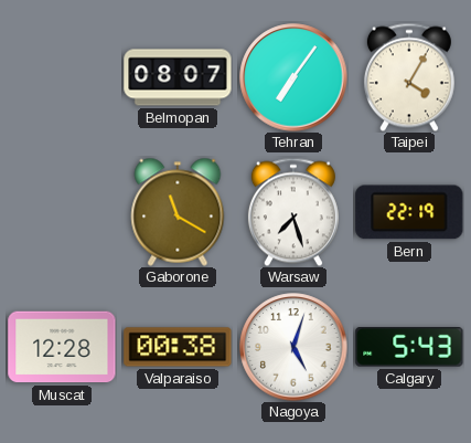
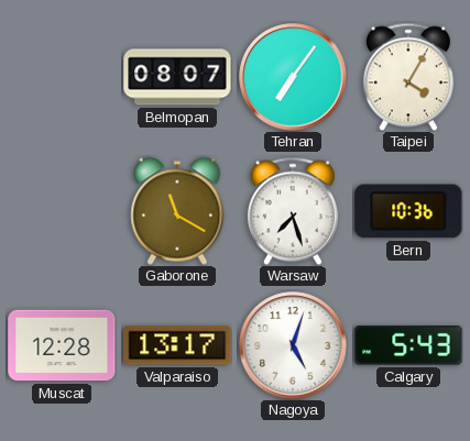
Bern: 22:19 -> 10:36 (408, 211)
Valparaiso: 00:38 -> 13:17 (177, 345)
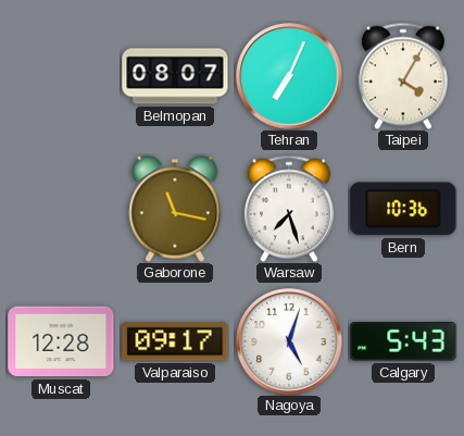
Tehran: 7:06 -> 7:04 (289, 76)
Gaborone: 11:20 -> 11:17 (175, 209)
Valparaiso: 13:17 -> 09:17 (175, 341)
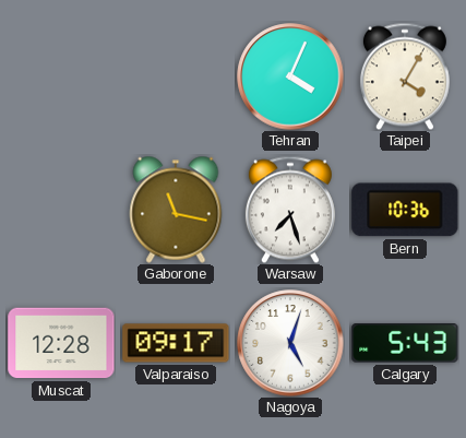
Belmopan: 08:07 -> none (175, 76)
Tehran: 7:04 -> 4:04 (290, 76)
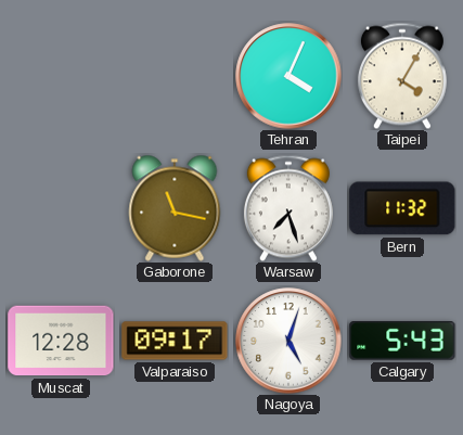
Bern: 10:36 -> 11:32 (402, 208)
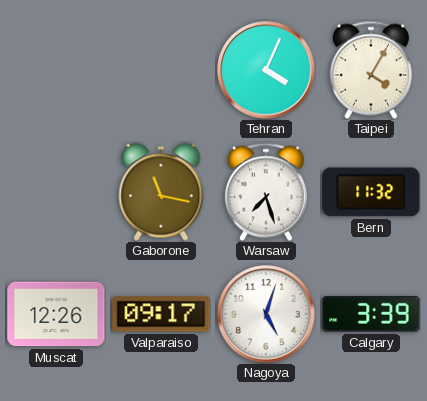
Muscat: 12:28 -> 12:26 (56, 314)
Calgary: 5:43 -> 3:39 (371, 315)
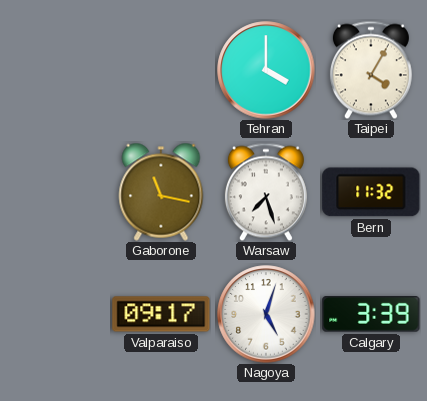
Tehran: 4:04 -> 4:00 (266, 70)
Muscat: 12:26 -> none (56, 314)
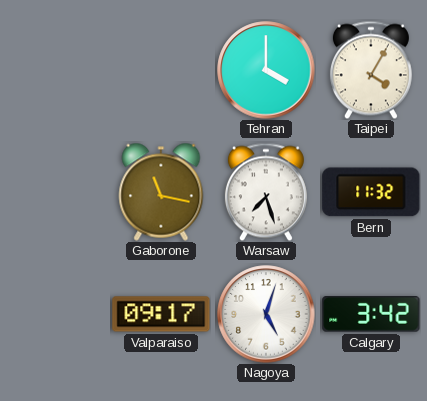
Calgary: 3:39 -> 3:42 (371, 315)
